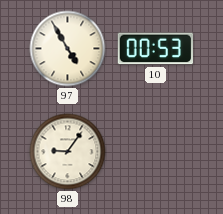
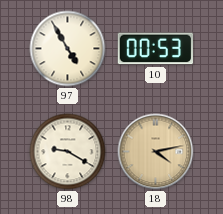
98: 9:06 -> 9:20 (68, 152)
18: none -> 4:13 (156, 152)
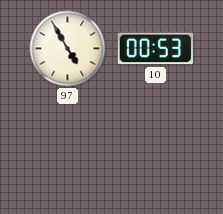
98: 9:20 -> none (68, 152)
18: 4:13 -> none (156, 152)
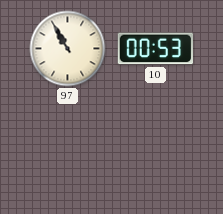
97: 4:55 -> 10:55 (68, 49)
